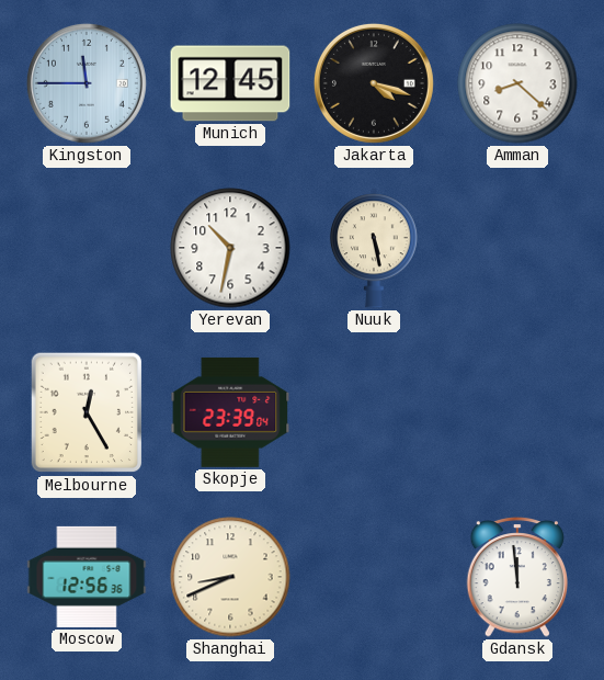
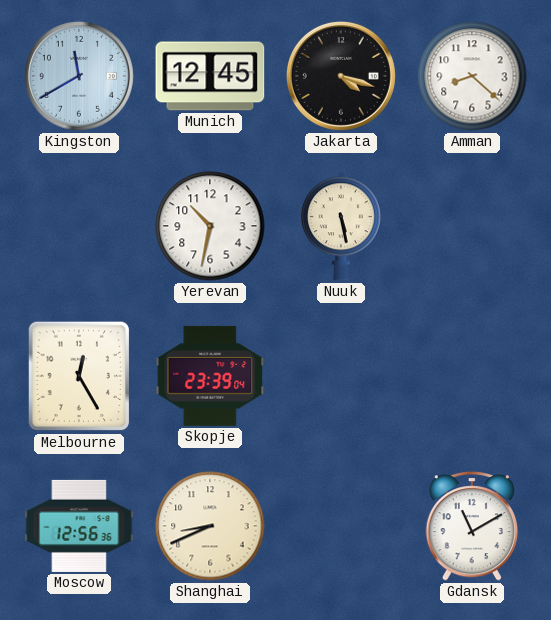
Kingston: 11:45 -> 11:40 (79, 76)
Gdansk: 11:59 -> 11:10 (471, 527)
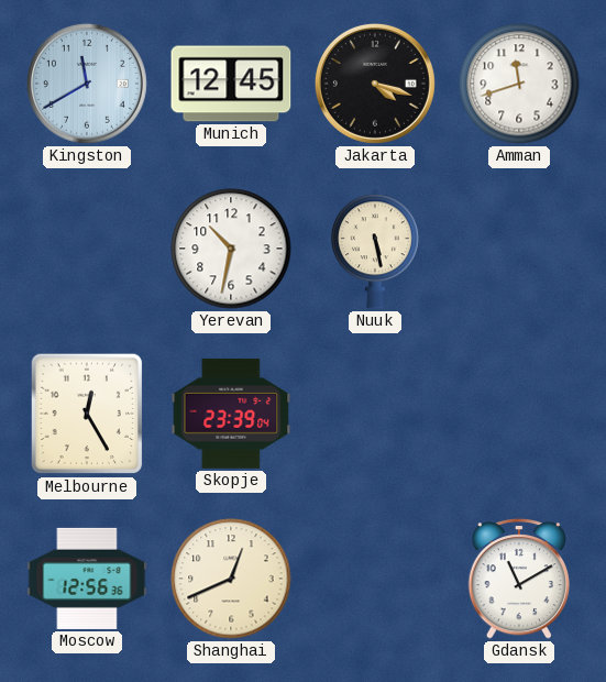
Amman: 8:22 -> 11:42 (519, 84)
Shanghai: 8:41 -> 12:41 (231, 579)
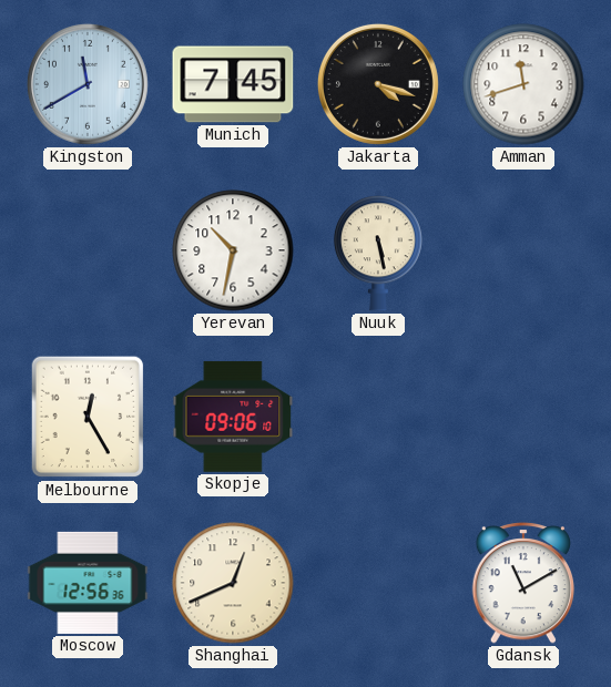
Munich: 12:45 -> 7:45 (233, 84)
Skopje: 23:39 -> 09:06 (233, 417)
